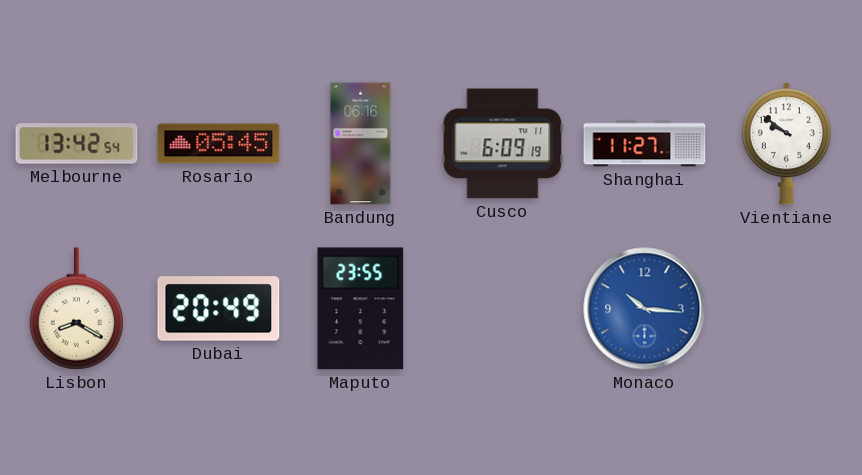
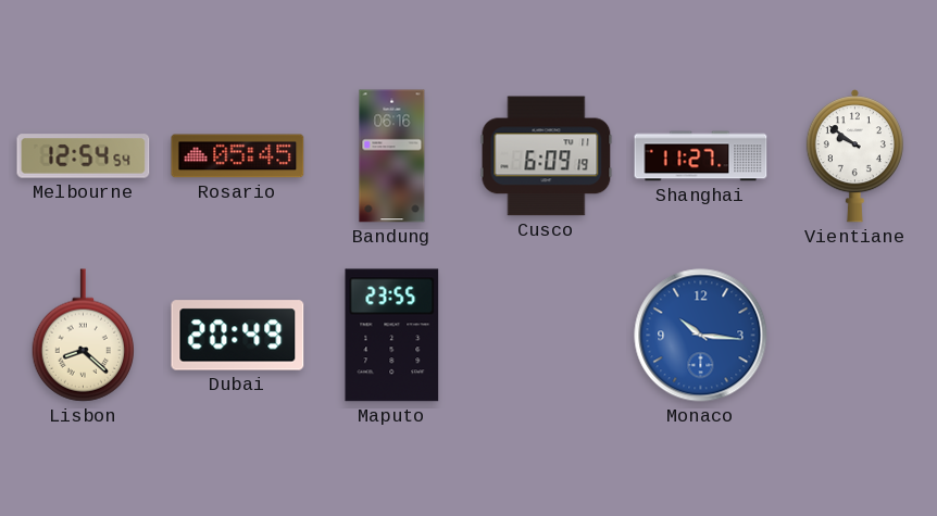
Melbourne: 13:42 -> 12:54 (84, 156)
Lisbon: 8:20 -> 8:22 (83, 336)
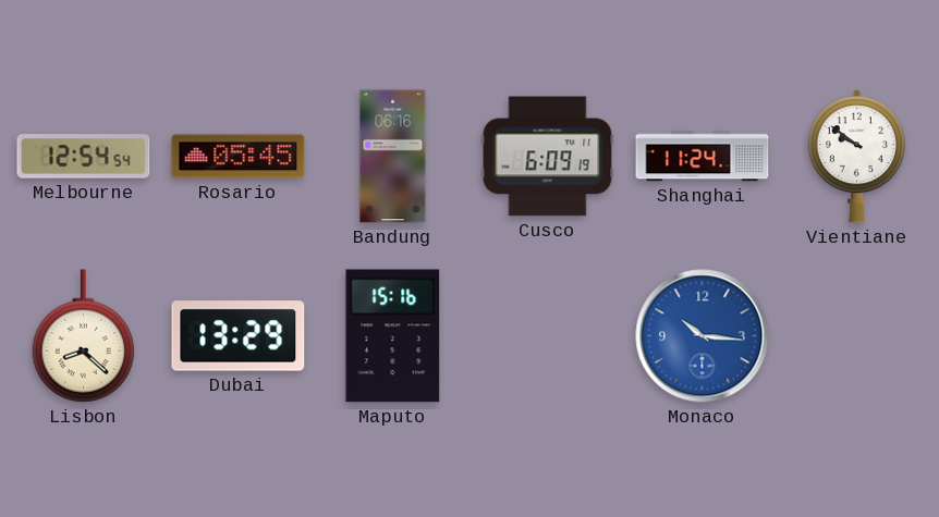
Shanghai: 11:27 -> 11:24 (703, 157)
Dubai: 20:49 -> 13:29 (239, 336)
Maputo: 23:55 -> 15:16 (393, 336)
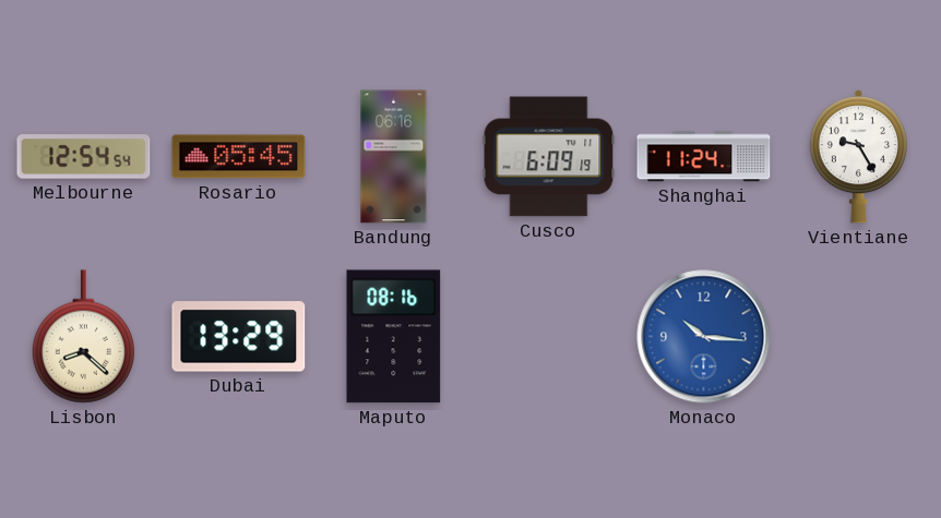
Vientiane: 9:51 -> 9:25 (858, 157)
Maputo: 15:16 -> 08:16 (394, 337)
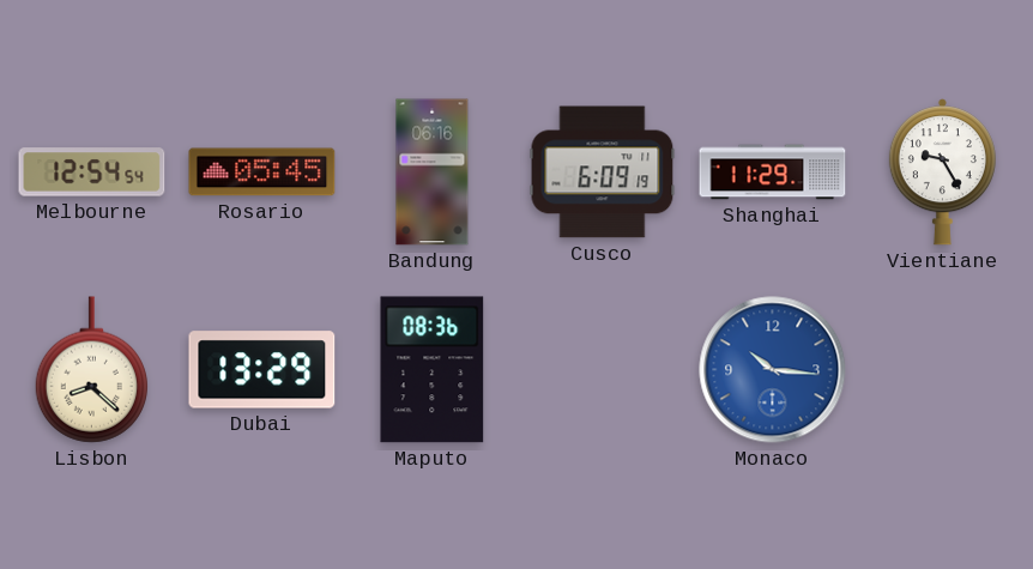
Shanghai: 11:24 -> 11:29 (773, 172)
Maputo: 08:16 -> 08:36 (433, 370)
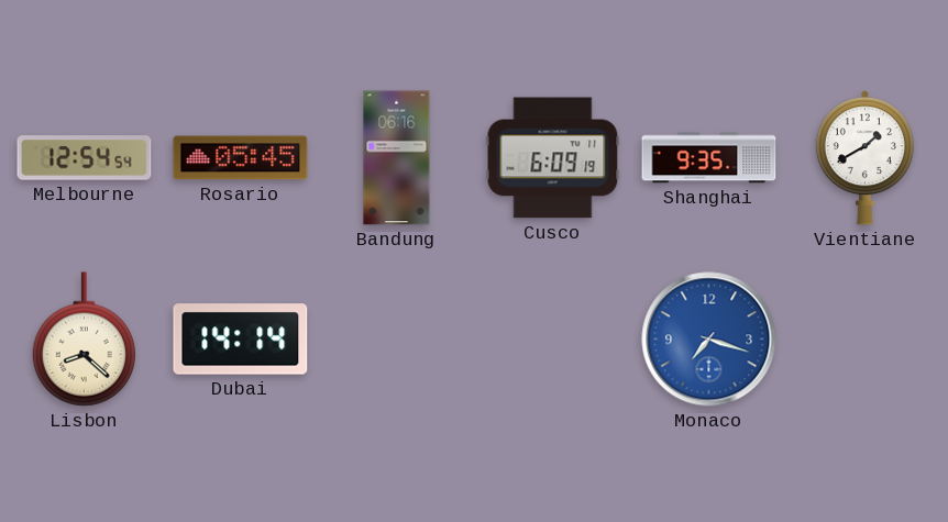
Shanghai: 11:29 -> 9:35 (709, 158)
Vientiane: 9:25 -> 1:40 (864, 158)
Dubai: 13:29 -> 14:14 (241, 340)
Maputo: 08:36 -> none (433, 370)
Monaco: 10:16 -> 7:18 (709, 340)
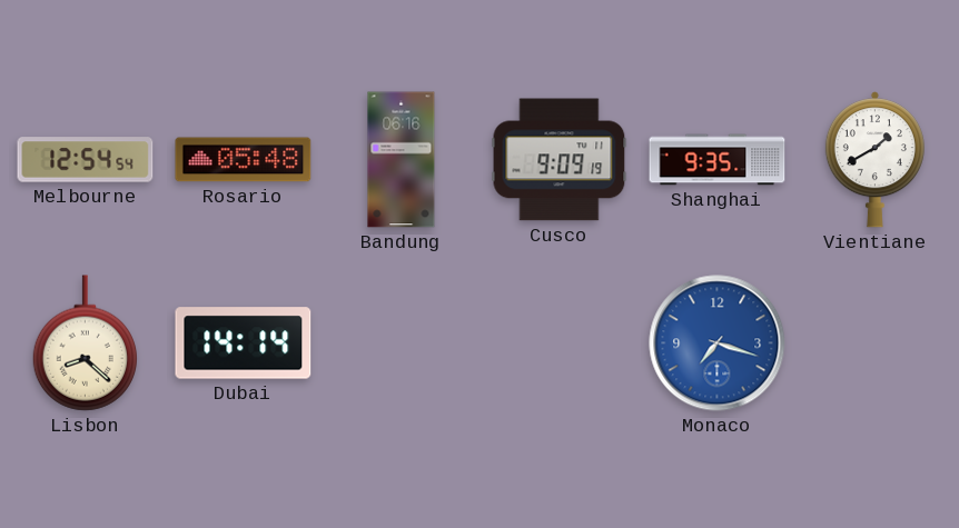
Rosario: 05:45 -> 05:48 (244, 160)
Cusco: 6:09 -> 9:09 (560, 160)
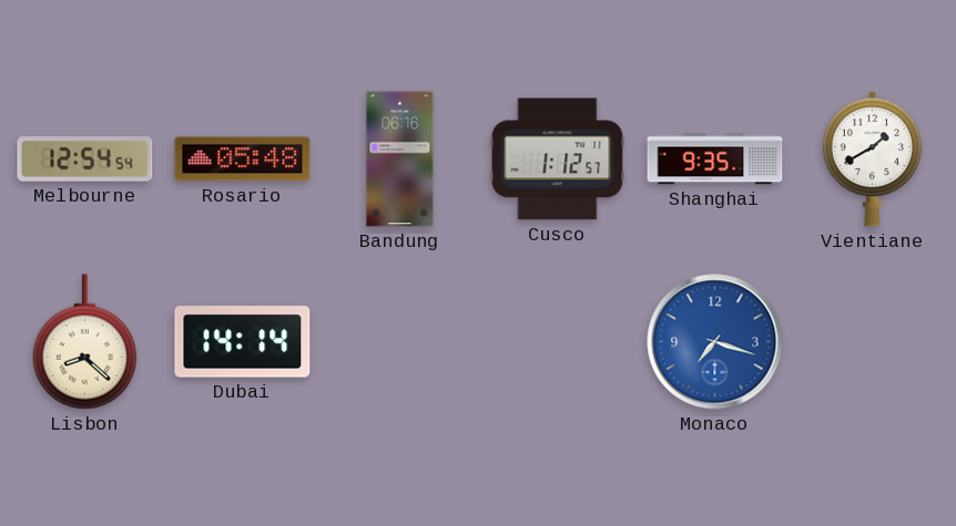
Cusco: 9:09 -> 1:12 (558, 159)
